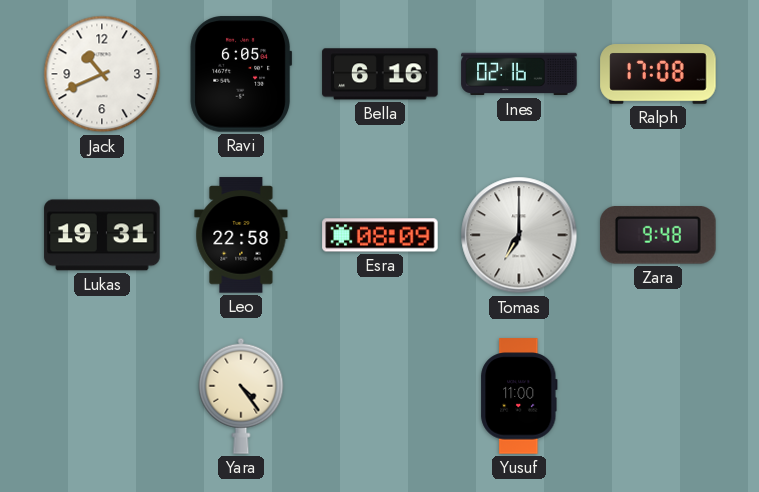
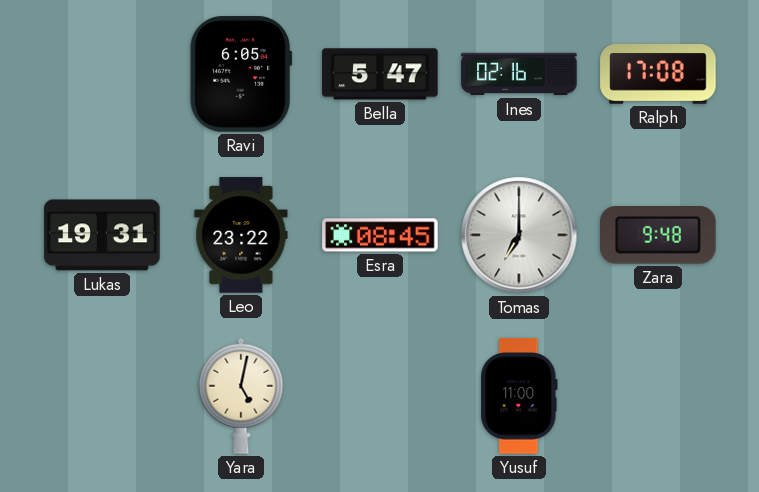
Jack: 10:41 -> none (102, 74)
Bella: 6:16 -> 5:47 (380, 74)
Leo: 22:58 -> 23:22 (241, 235)
Esra: 08:09 -> 08:45 (380, 235)
Yara: 4:24 -> 5:02 (241, 396)
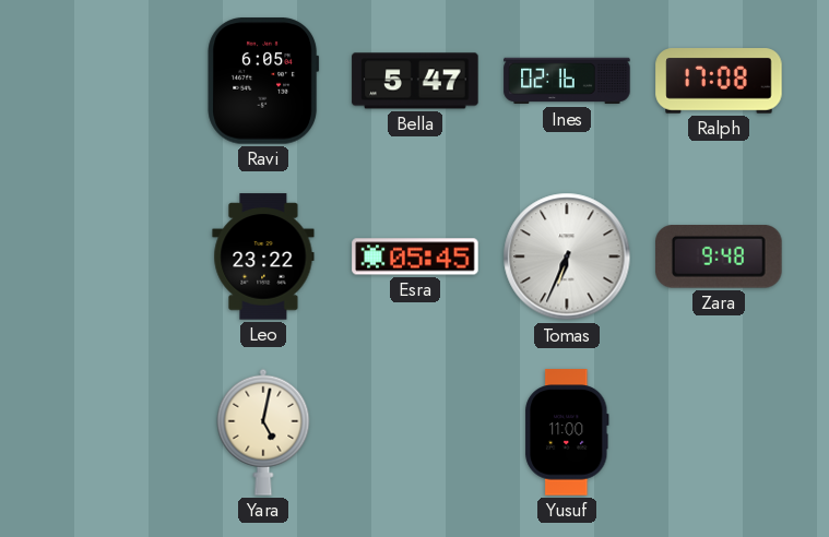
Lukas: 19:31 -> none (102, 235)
Esra: 08:45 -> 05:45 (415, 256)
Tomas: 7:00 -> 6:34 (567, 256)
